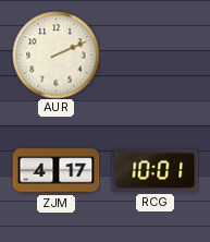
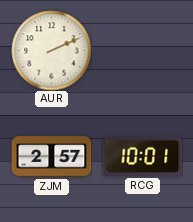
ZJM: 4:17 -> 2:57 (51, 157)
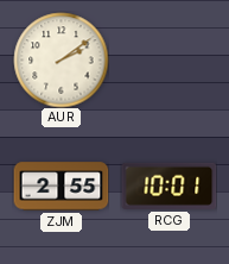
AUR: 2:11 -> 2:09 (61, 59)
ZJM: 2:57 -> 2:55 (61, 187)
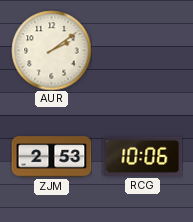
ZJM: 2:55 -> 2:53 (51, 157)
RCG: 10:01 -> 10:06 (142, 156)
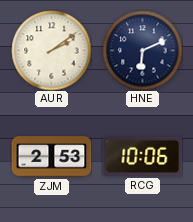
HNE: none -> 6:11 (142, 50)
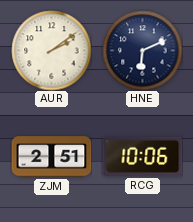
ZJM: 2:53 -> 2:51 (51, 157)
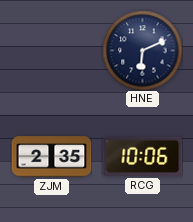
AUR: 2:09 -> none (51, 50)
ZJM: 2:51 -> 2:35 (51, 157)
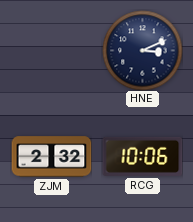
HNE: 6:11 -> 3:11 (142, 50)
ZJM: 2:35 -> 2:32 (51, 157)
